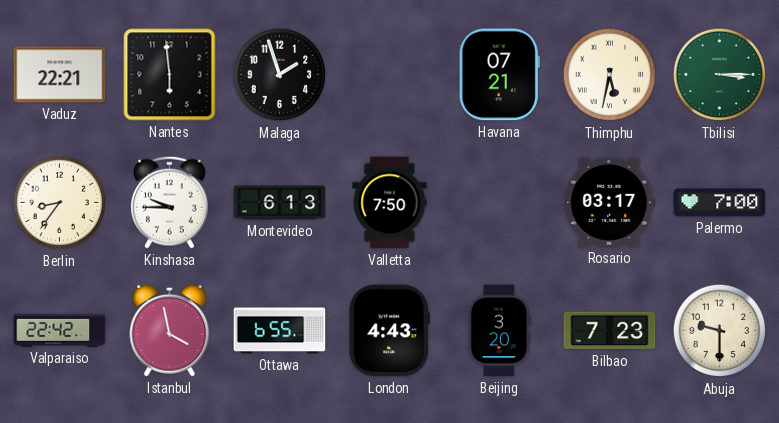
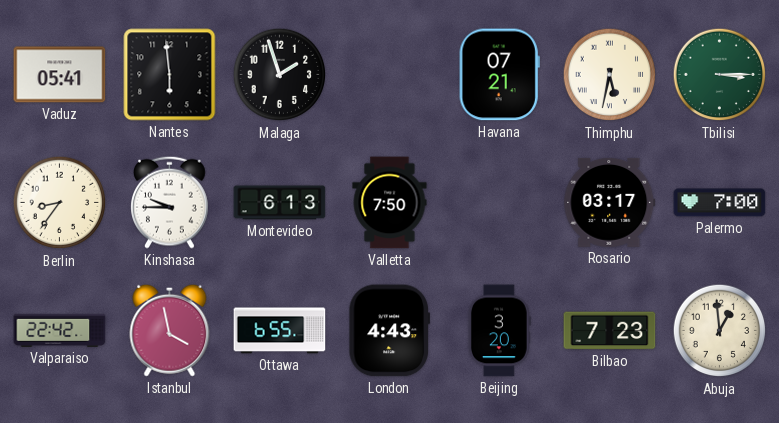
Vaduz: 22:21 -> 05:41 (60, 75)
Abuja: 9:30 -> 12:59 (720, 331)
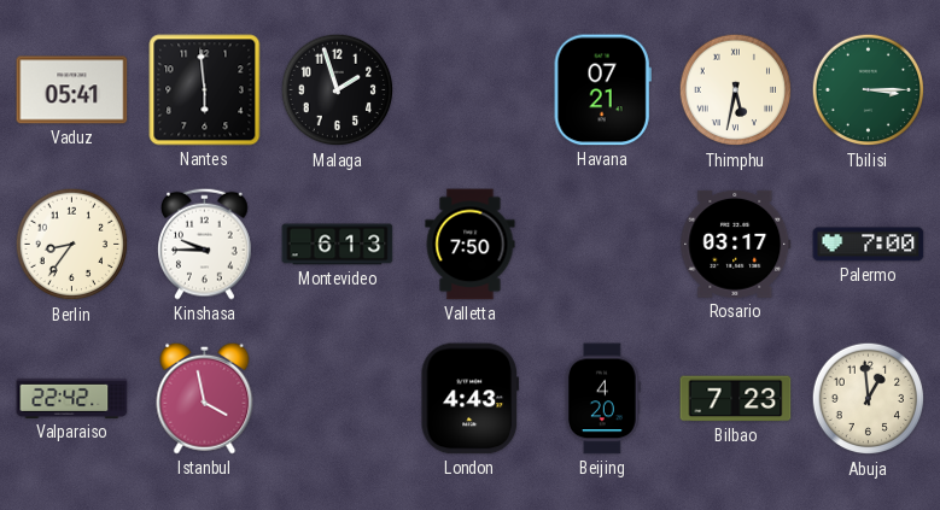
Ottawa: 6:55 -> none (280, 331)
Beijing: 3:20 -> 4:20 (602, 399)
